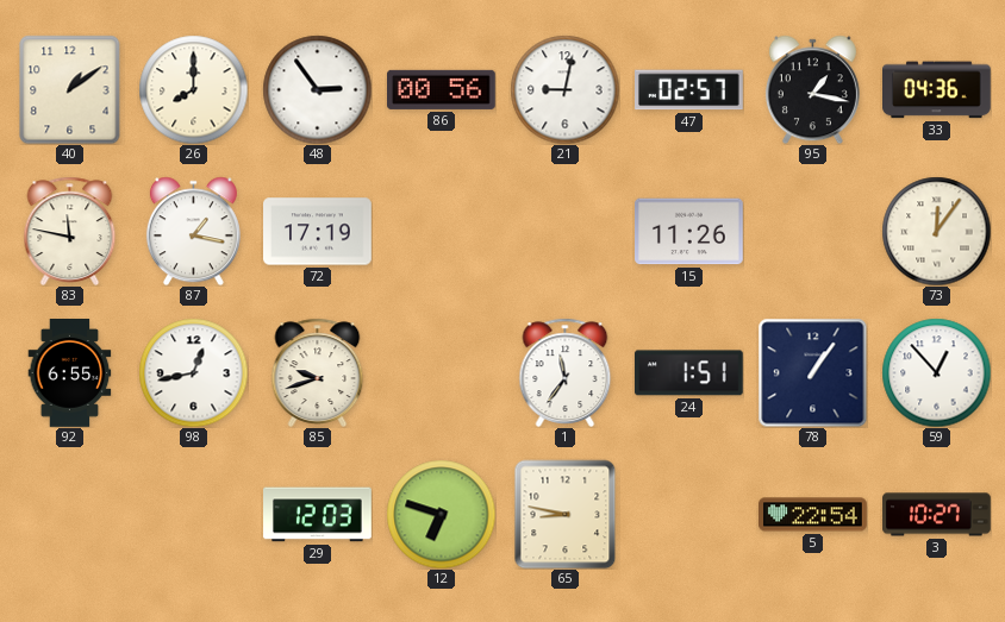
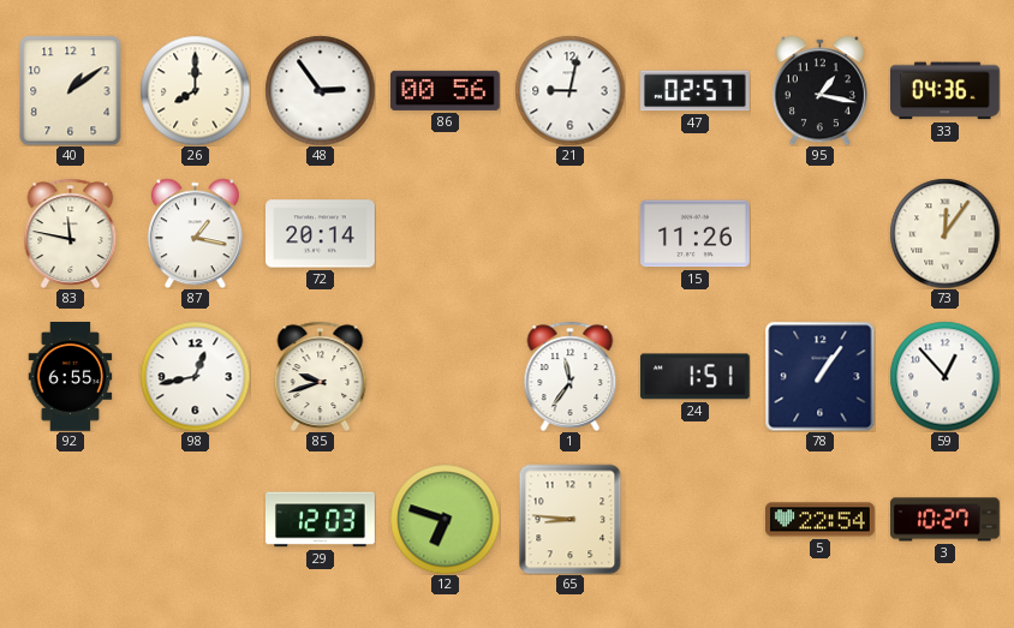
72: 17:19 -> 20:14 (321, 234)
65: 8:47 -> 8:46 (571, 519)
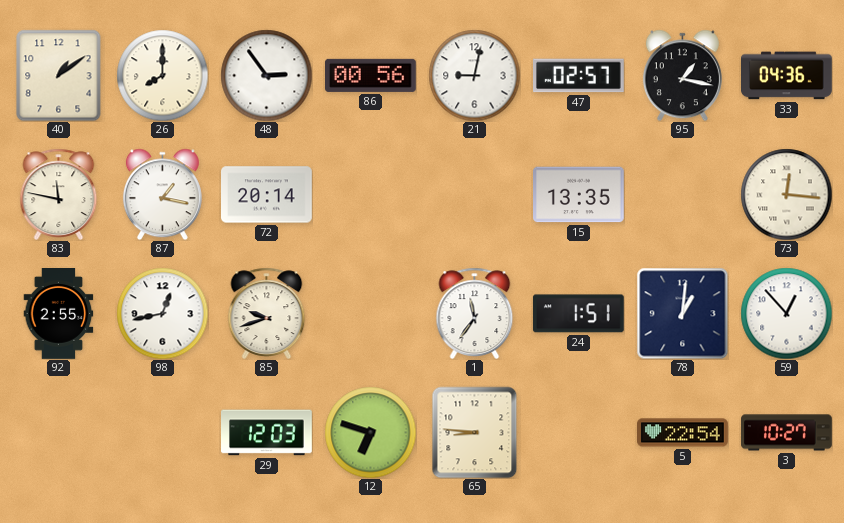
15: 11:26 -> 13:35 (579, 195)
73: 12:06 -> 12:16 (786, 194)
92: 6:55 -> 2:55 (59, 314)
78: 1:06 -> 1:01 (682, 313)
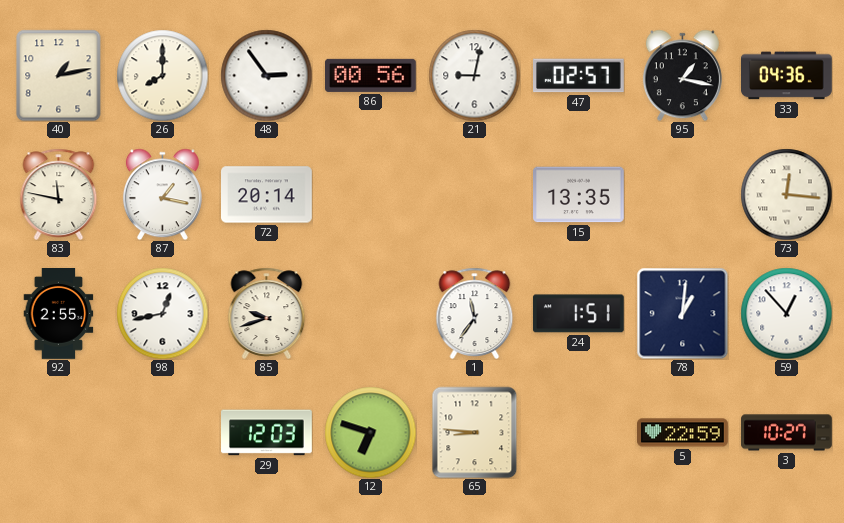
40: 1:09 -> 1:13 (59, 75)
5: 22:54 -> 22:59 (683, 433)
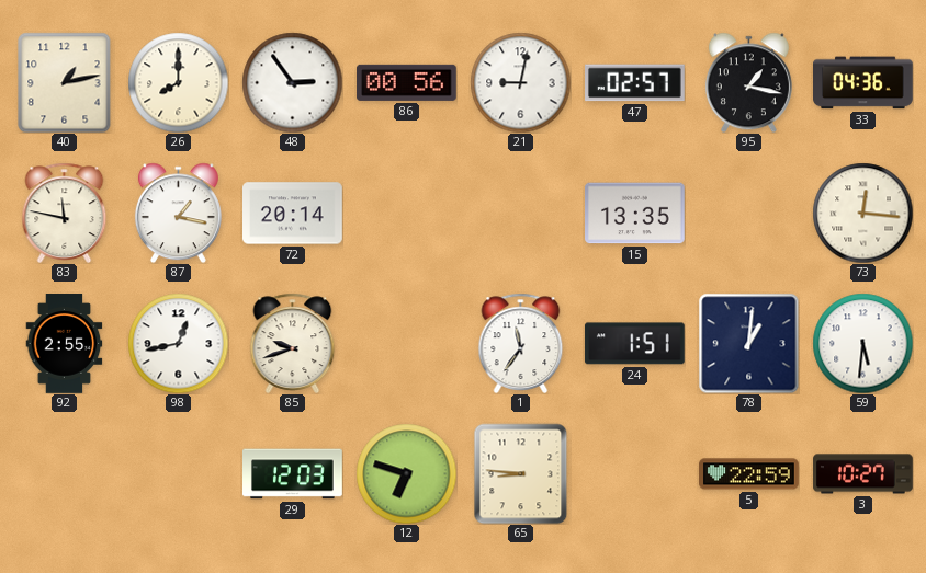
59: 12:53 -> 5:31 (862, 343)
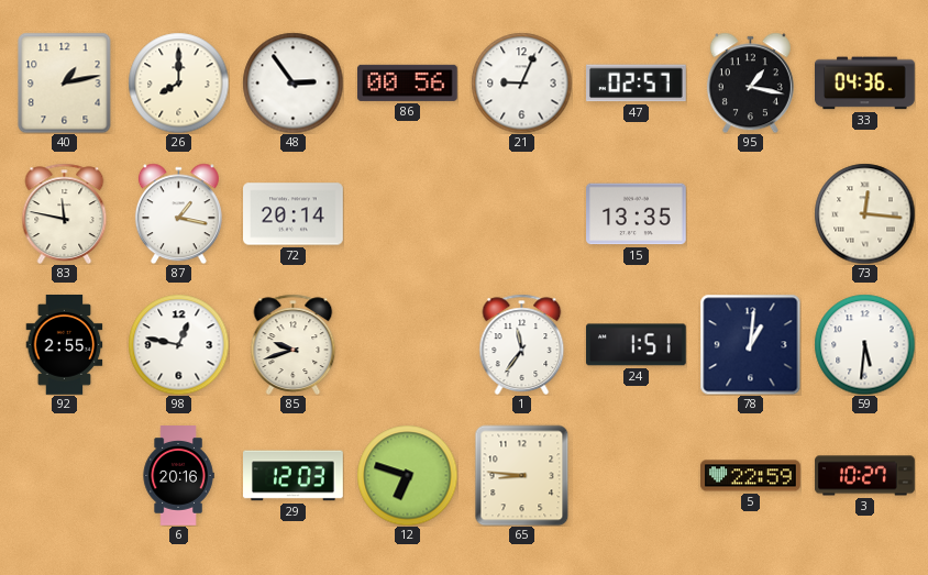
21: 9:02 -> 9:04 (521, 82)
98: 12:43 -> 12:47 (178, 344)
6: none -> 20:16 (178, 476)
